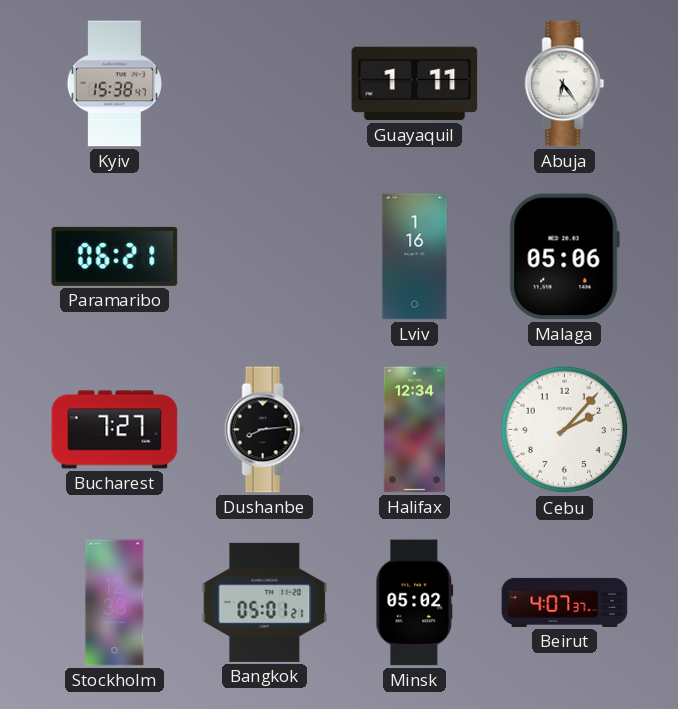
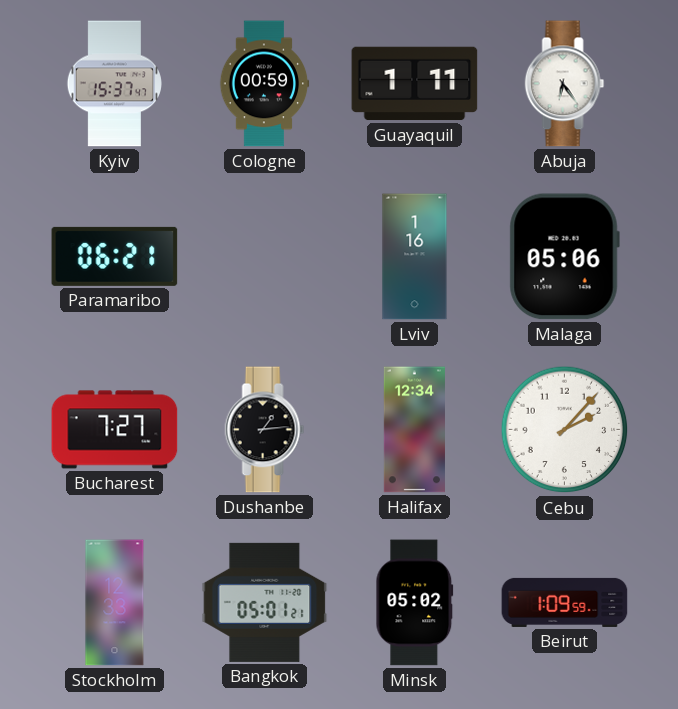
Kyiv: 15:38 -> 15:37 (114, 84)
Cologne: none -> 00:59 (264, 84)
Dushanbe: 8:14 -> 1:14 (265, 430)
Beirut: 4:07 -> 1:09 (565, 602)
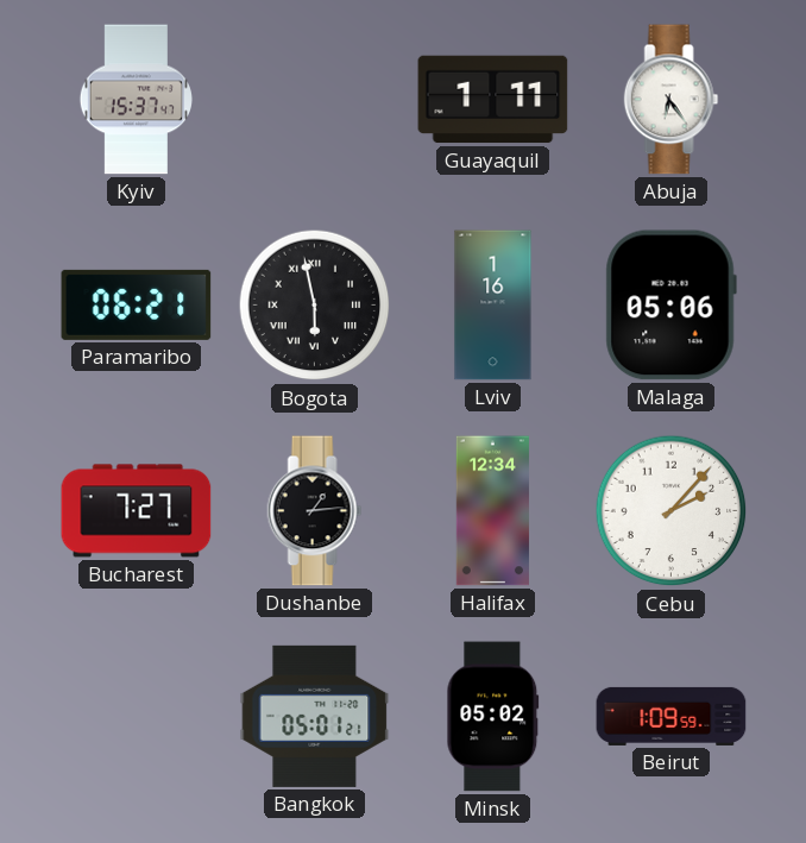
Cologne: 00:59 -> none (264, 84)
Bogota: none -> 5:58 (315, 306)
Stockholm: 12:33 -> none (115, 603)
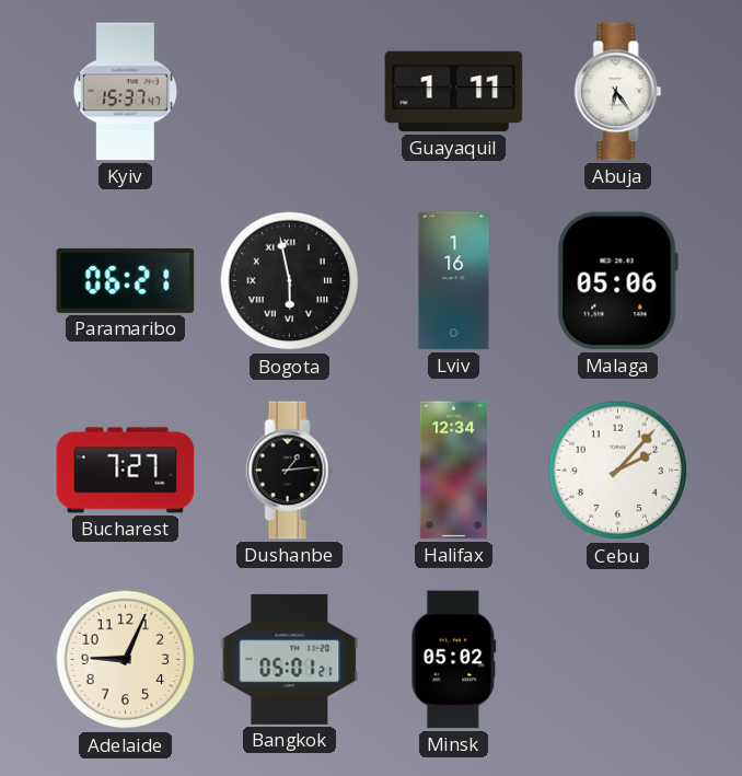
Adelaide: none -> 9:04 (126, 660)
Beirut: 1:09 -> none (672, 716)
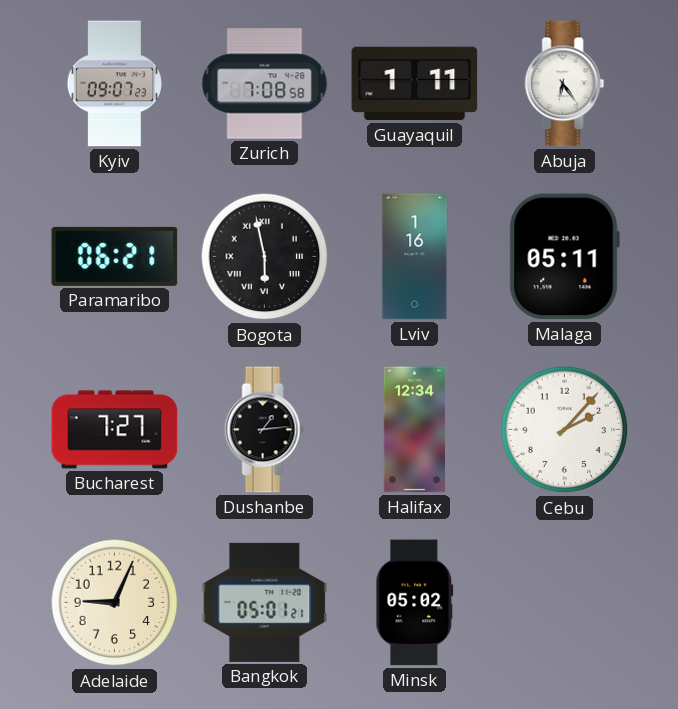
Kyiv: 15:37 -> 09:07 (114, 84)
Zurich: none -> 7:08 (265, 84)
Malaga: 05:06 -> 05:11 (564, 257)
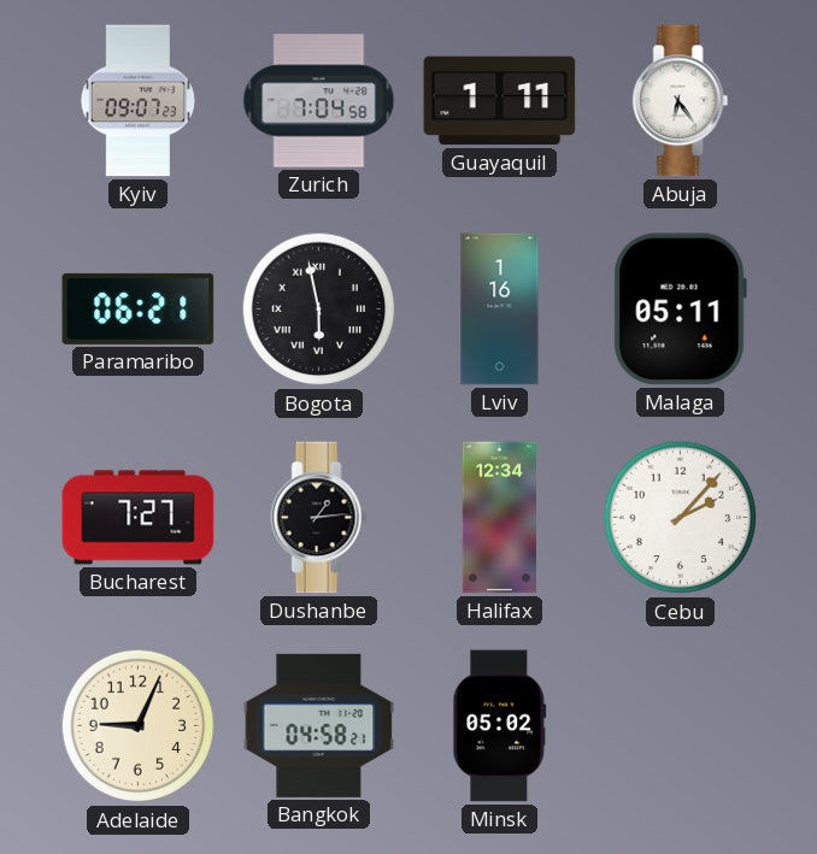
Zurich: 7:08 -> 7:04 (319, 101)
Bangkok: 05:01 -> 04:58 (319, 725)
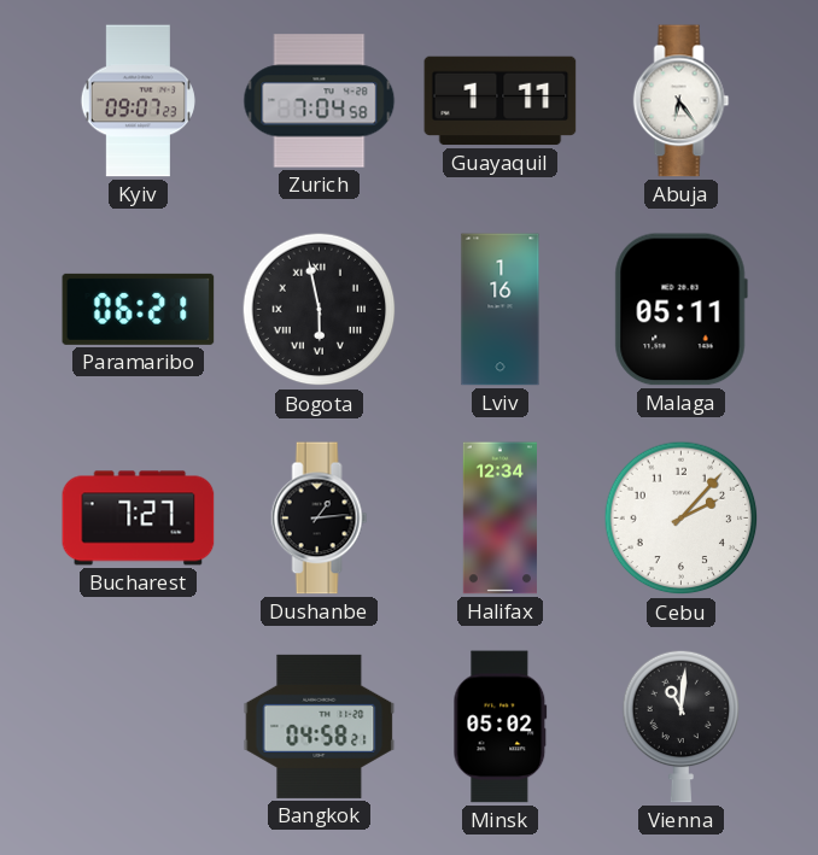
Adelaide: 9:04 -> none (139, 726)
Vienna: none -> 11:01 (682, 726)
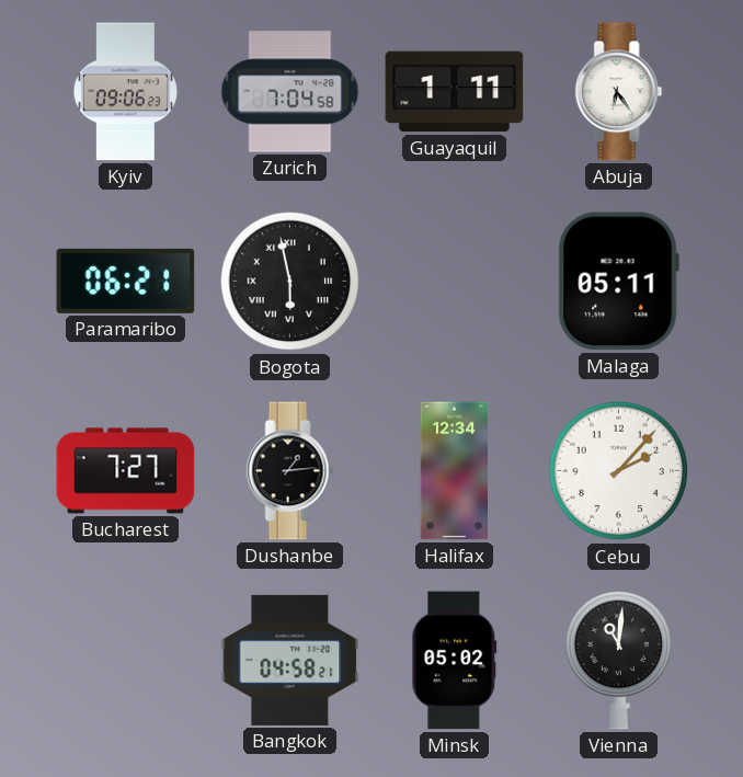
Kyiv: 09:07 -> 09:06 (125, 92)
Lviv: 1:16 -> none (501, 310)
